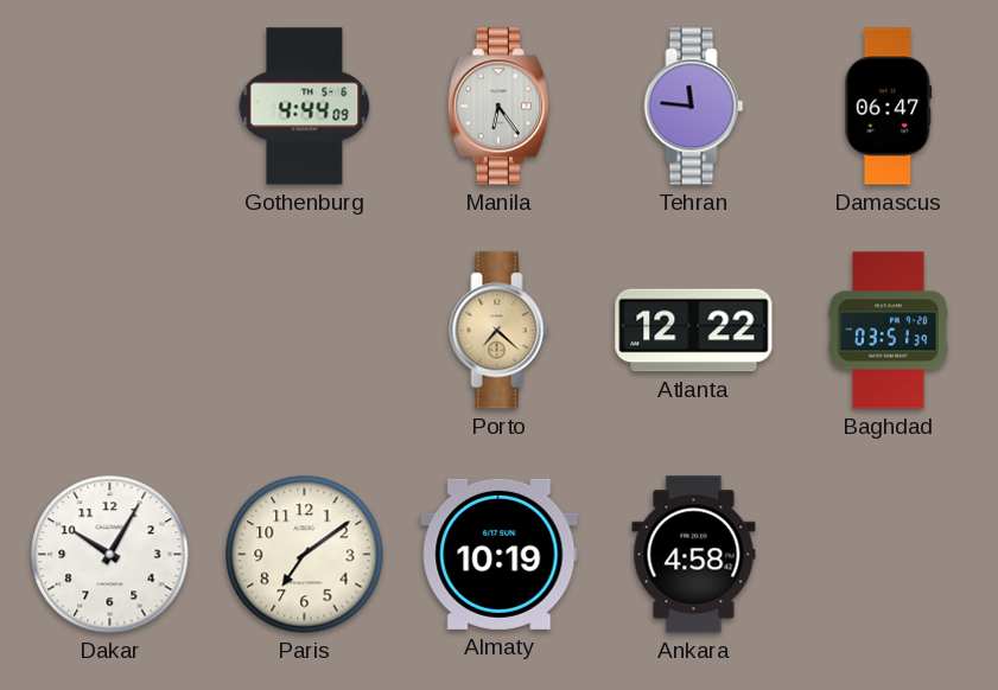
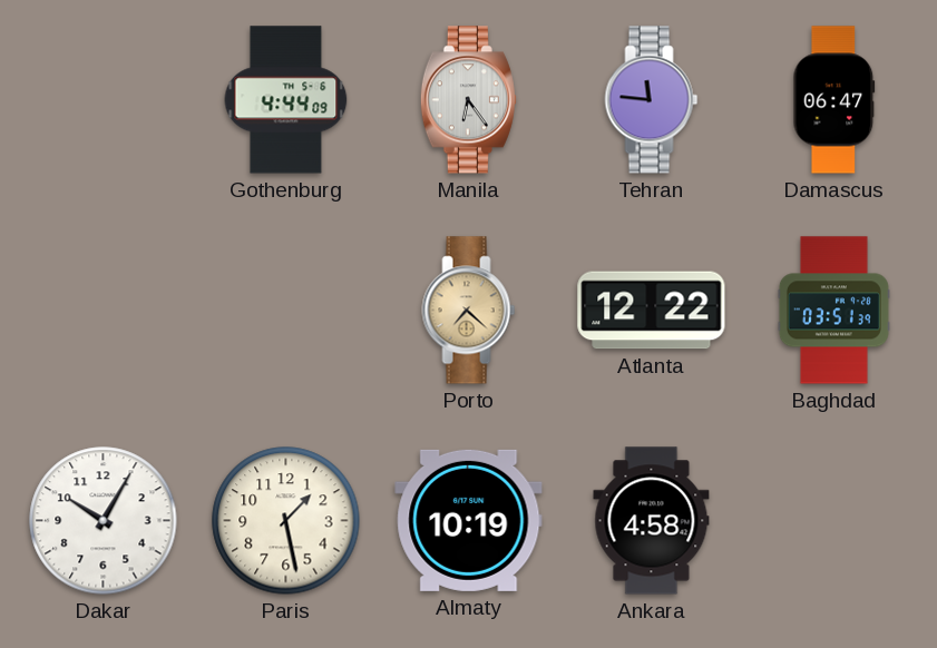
Paris: 7:09 -> 1:28 (286, 521)
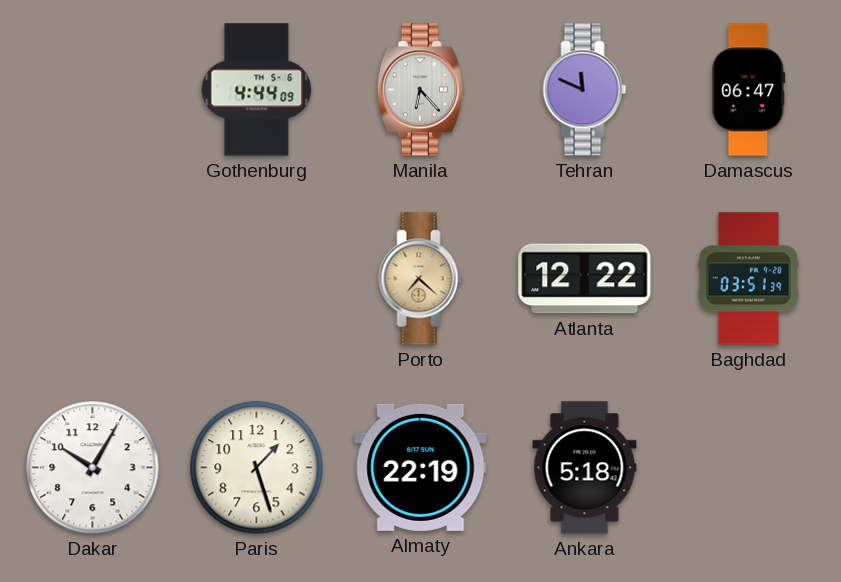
Manila: 6:24 -> 6:23 (420, 90)
Tehran: 11:46 -> 11:49 (585, 90)
Paris: 1:28 -> 1:27 (257, 468)
Almaty: 10:19 -> 22:19 (421, 467)
Ankara: 4:58 -> 5:18 (585, 468)
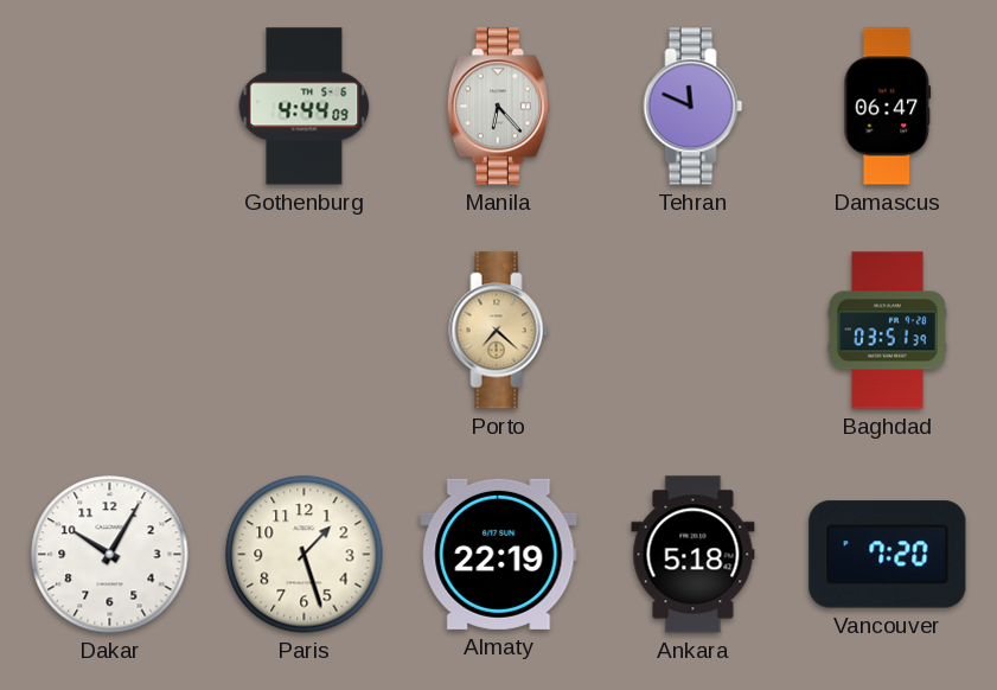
Atlanta: 12:22 -> none (585, 279)
Vancouver: none -> 7:20 (888, 555)
